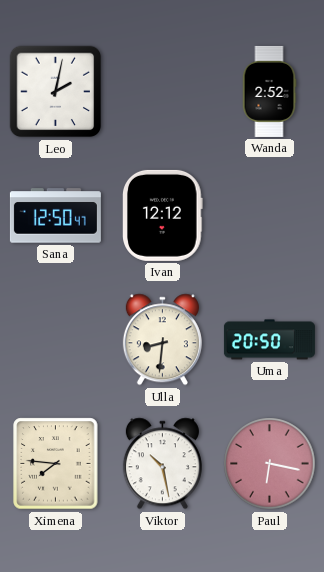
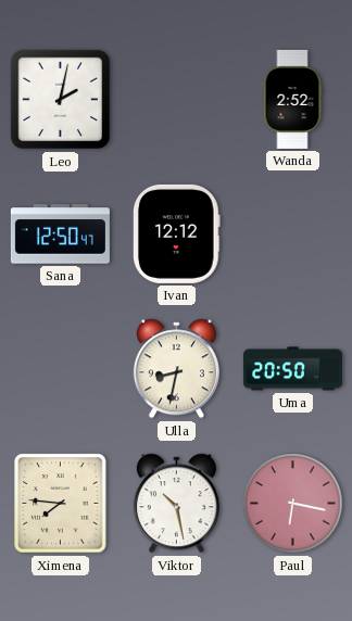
Ulla: 8:31 -> 8:32 (176, 369)
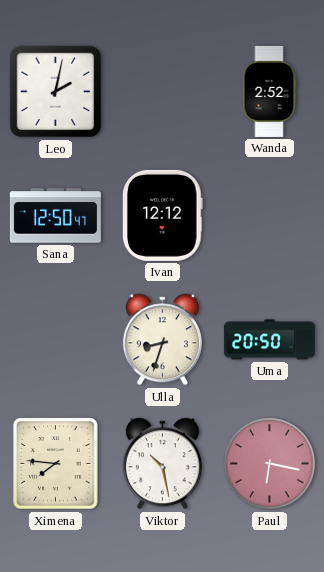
Ulla: 8:32 -> 8:33 (162, 340)
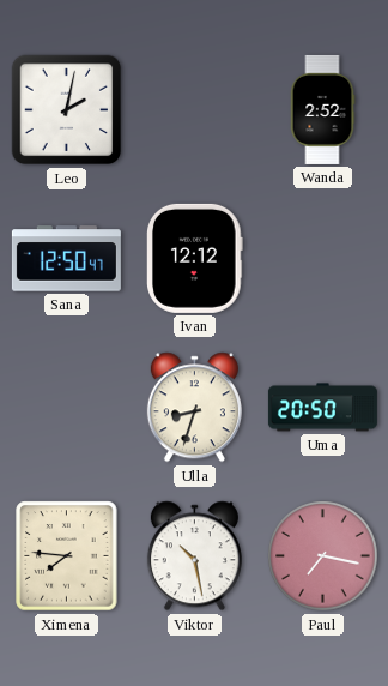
Paul: 6:17 -> 7:17 (323, 556)
